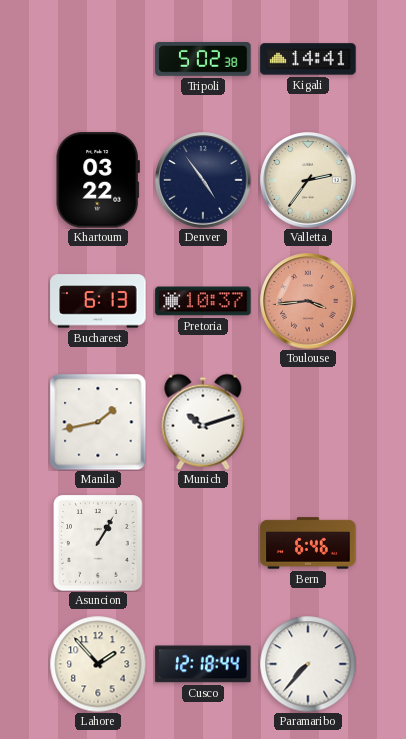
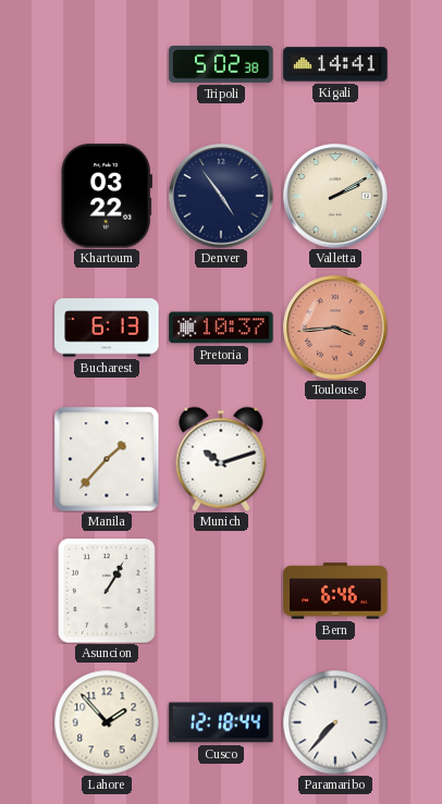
Valletta: 2:36 -> 2:10 (335, 196)
Manila: 1:43 -> 1:37 (107, 459)
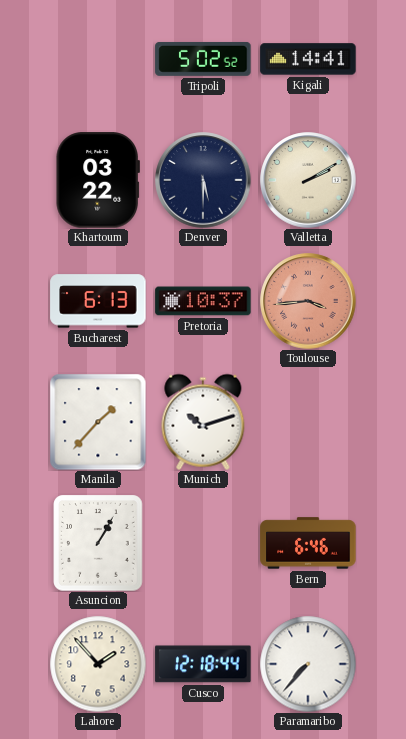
Tripoli: 5:02:38 -> 5:02:52 (203, 59)
Denver: 4:54 -> 5:30 (203, 180)
